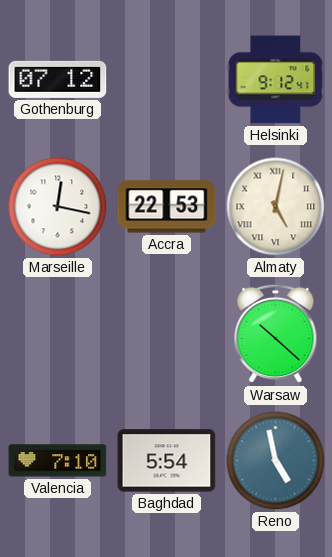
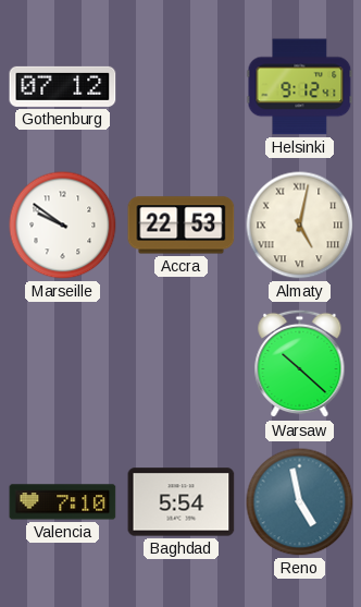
Marseille: 12:17 -> 9:51 (63, 226)
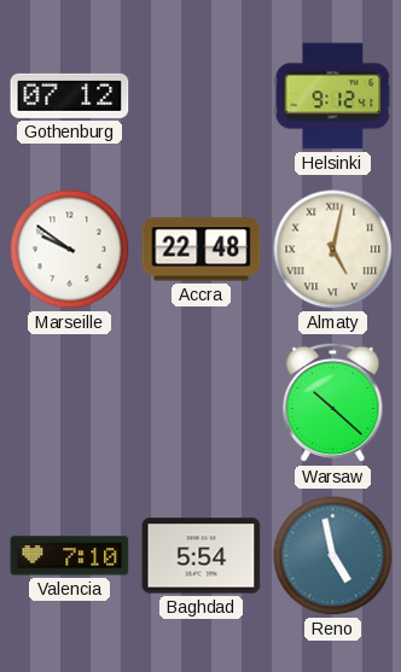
Accra: 22:53 -> 22:48 (202, 250)
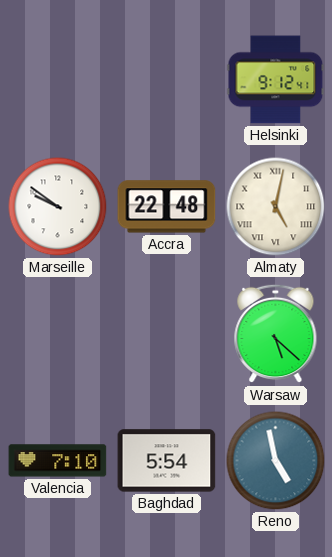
Gothenburg: 07:12 -> none (70, 95)
Warsaw: 10:22 -> 5:22 (276, 334)
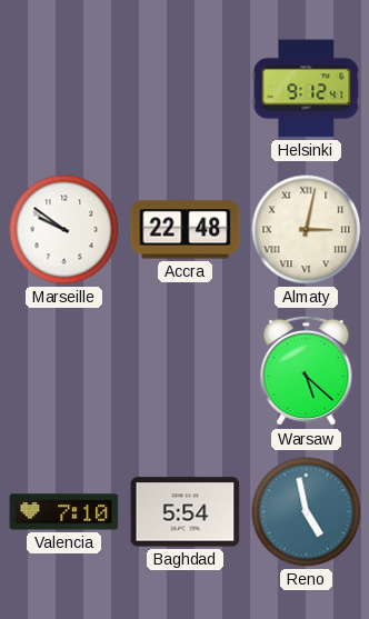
Almaty: 5:02 -> 3:02 (307, 230)
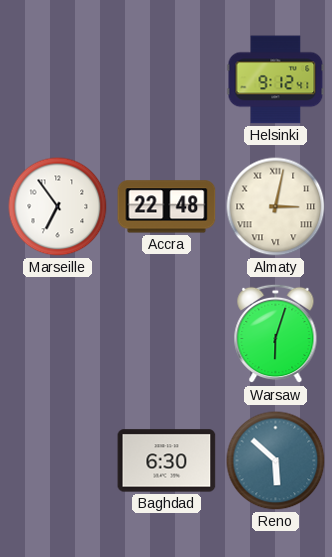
Marseille: 9:51 -> 6:54 (58, 207)
Warsaw: 5:22 -> 6:03 (276, 334)
Valencia: 7:10 -> none (64, 512)
Baghdad: 5:54 -> 6:30 (167, 461)
Reno: 4:58 -> 5:52 (276, 461)
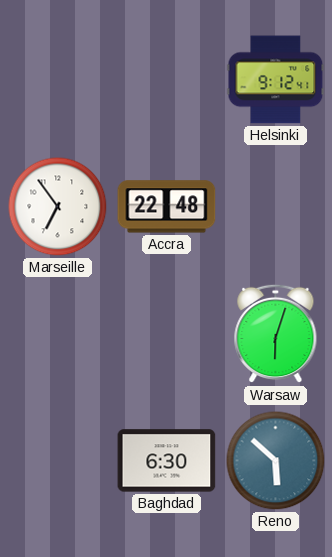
Almaty: 3:02 -> none (276, 207)
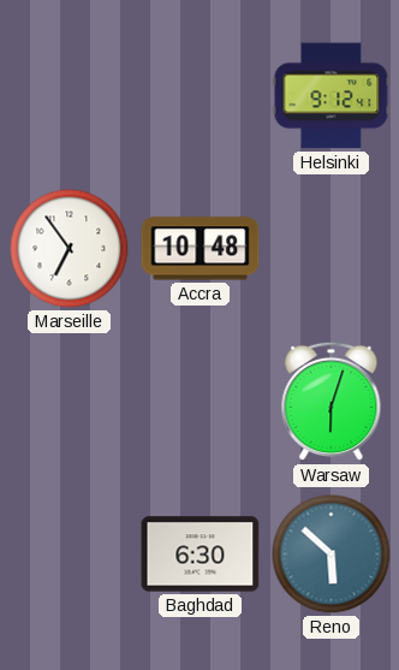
Accra: 22:48 -> 10:48 (201, 249)
